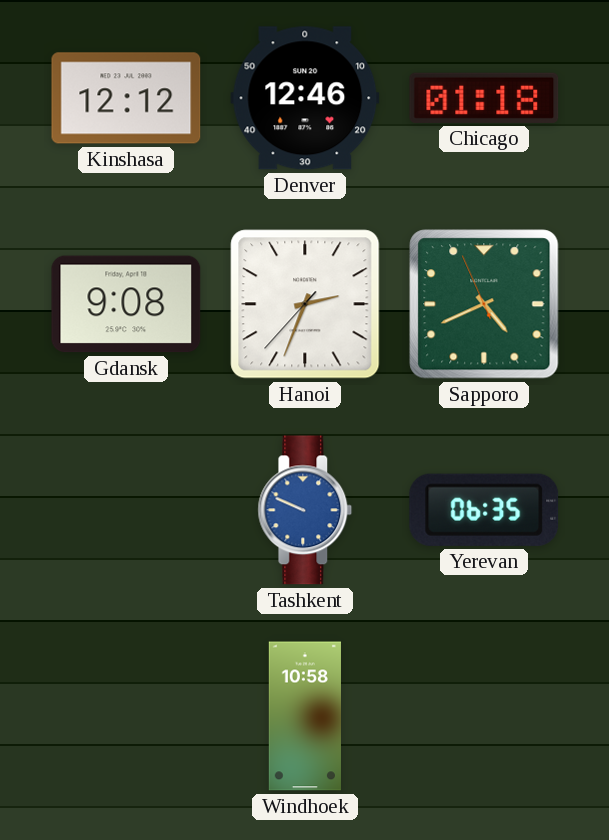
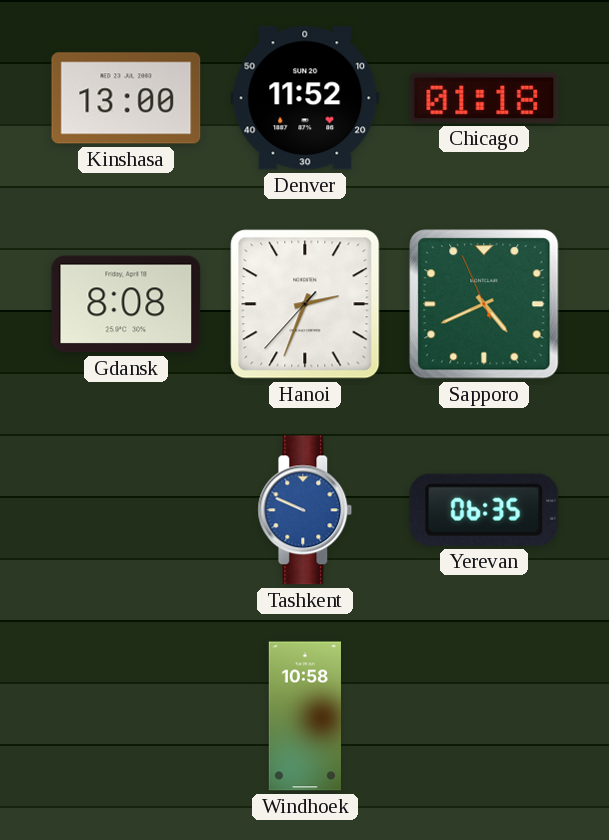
Kinshasa: 12:12 -> 13:00 (126, 98)
Denver: 12:46 -> 11:52 (305, 98)
Gdansk: 9:08 -> 8:08 (126, 304)
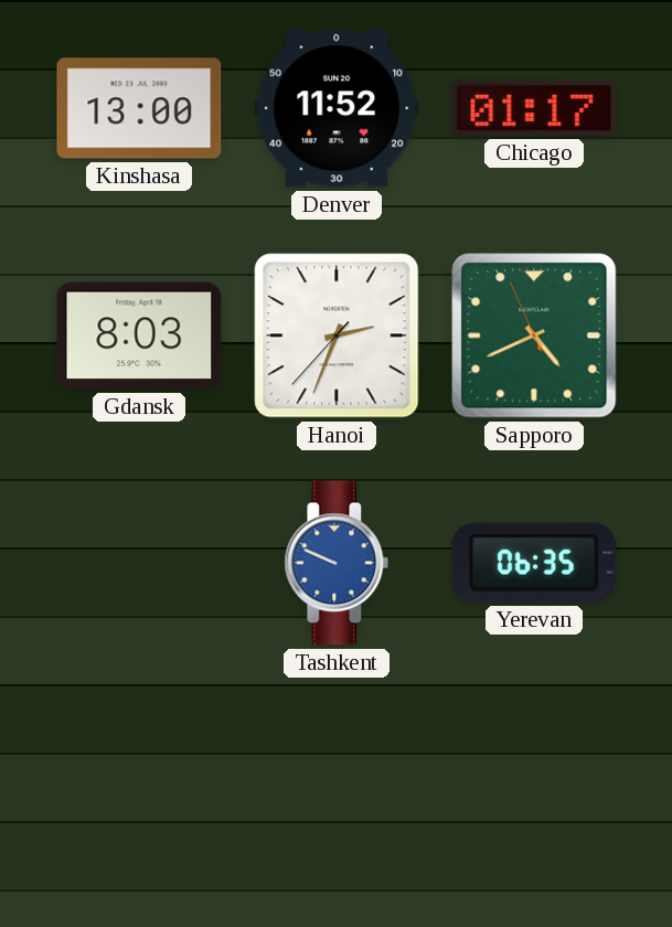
Chicago: 01:18 -> 01:17 (534, 108)
Gdansk: 8:08 -> 8:03 (139, 335)
Windhoek: 10:58 -> none (304, 716)
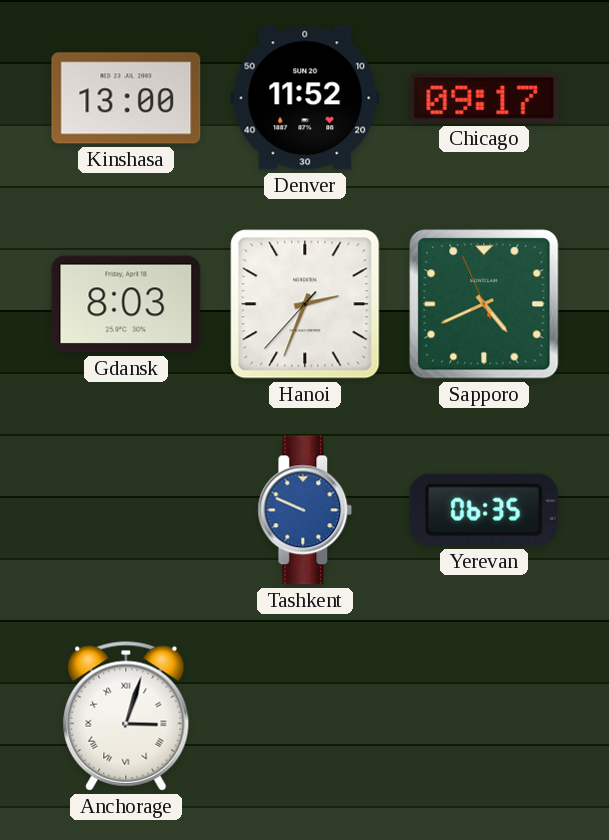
Chicago: 01:17 -> 09:17 (484, 98)
Anchorage: none -> 3:03 (126, 716)
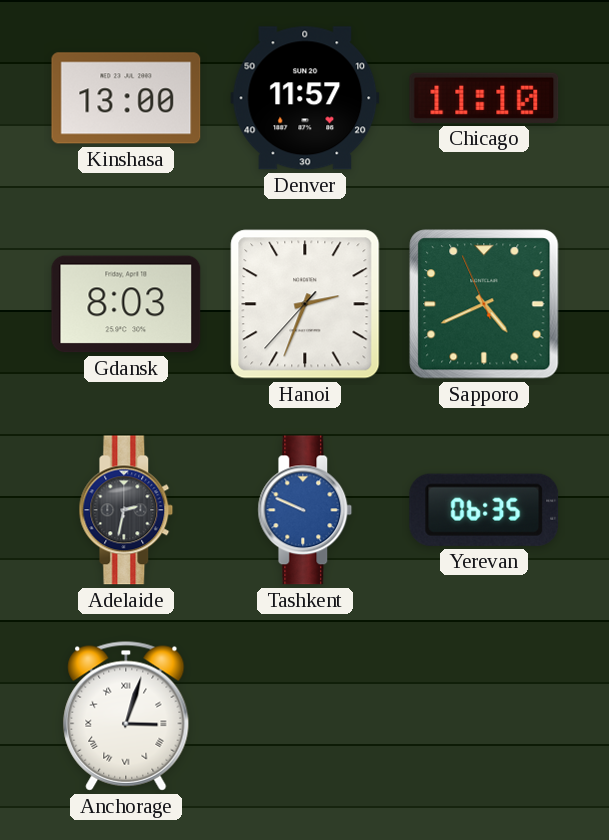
Denver: 11:52 -> 11:57 (305, 98)
Chicago: 09:17 -> 11:10 (484, 98)
Adelaide: none -> 2:32 (126, 510)
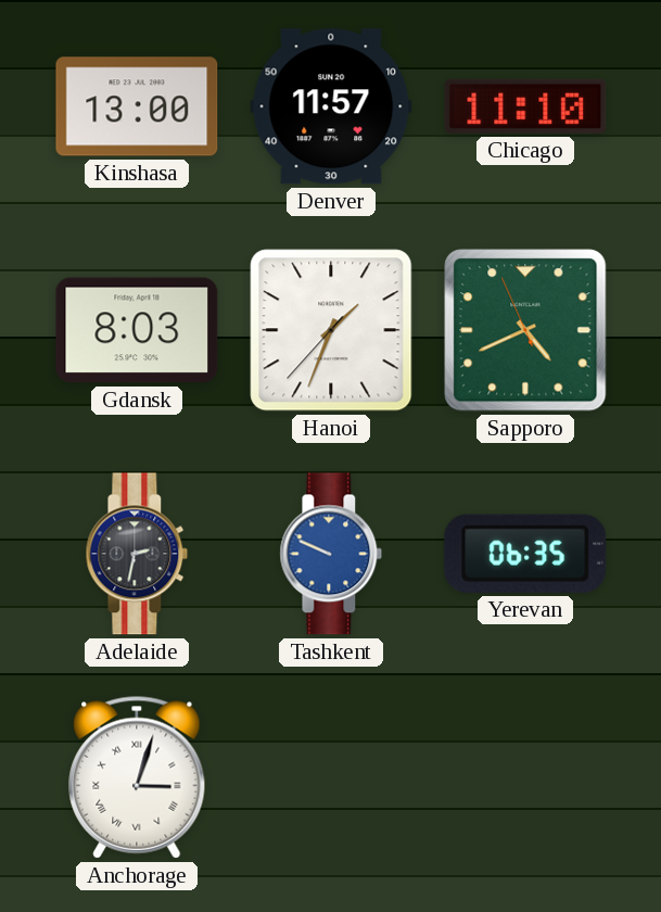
Hanoi: 2:33 -> 1:33 (331, 330)
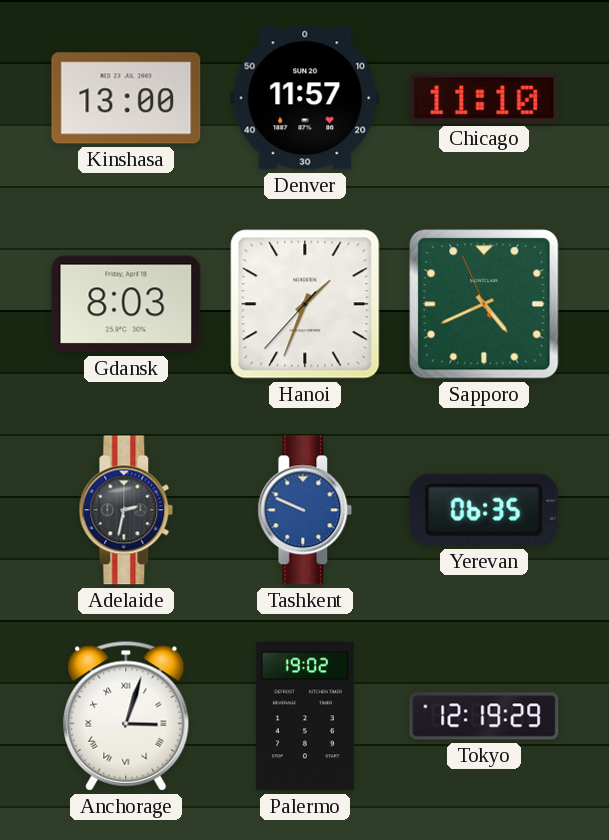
Palermo: none -> 19:02 (305, 716)
Tokyo: none -> 12:19 (484, 716)
